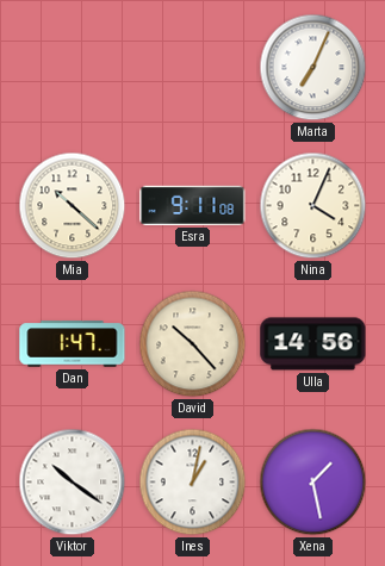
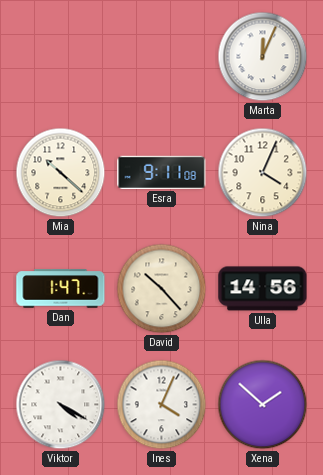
Marta: 7:04 -> 12:04 (263, 57)
Viktor: 10:21 -> 4:20 (61, 405)
Ines: 1:02 -> 4:04 (162, 405)
Xena: 1:28 -> 1:52 (263, 405)
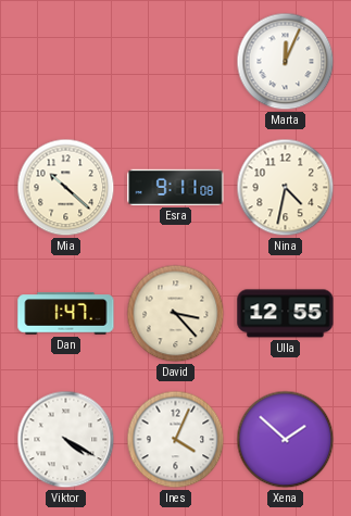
Nina: 4:04 -> 4:32 (286, 188)
David: 10:23 -> 3:23 (176, 314)
Ulla: 14:56 -> 12:55 (286, 314)
